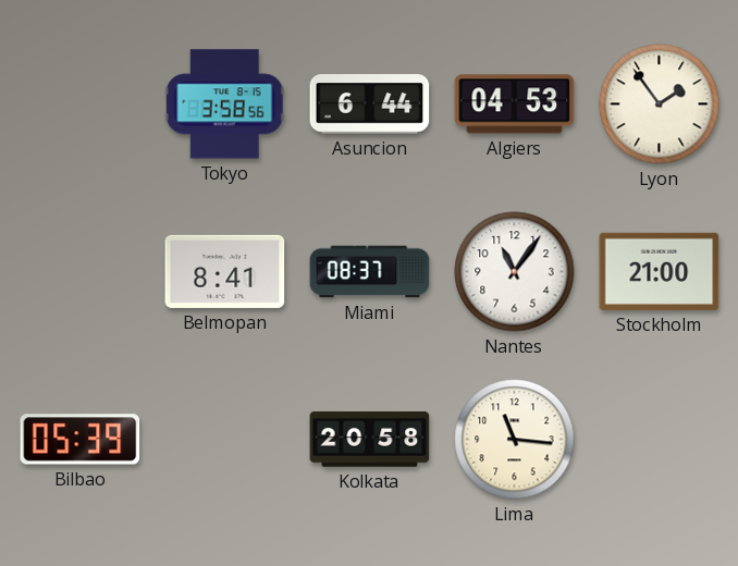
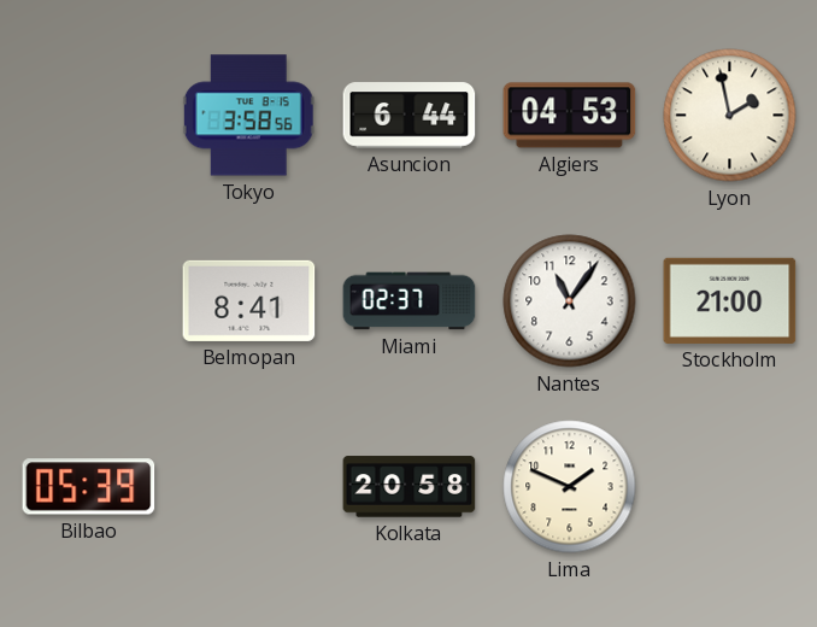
Lyon: 1:54 -> 1:58 (730, 116)
Miami: 08:37 -> 02:37 (410, 301)
Lima: 11:16 -> 1:49 (570, 487)
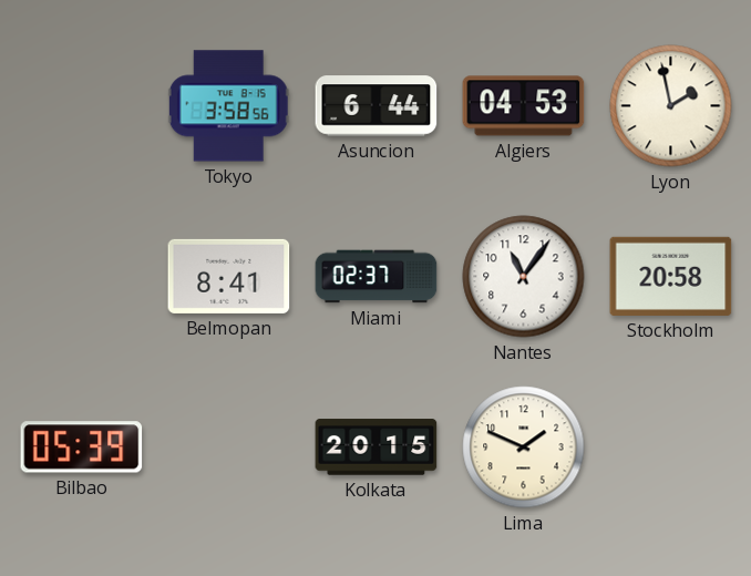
Stockholm: 21:00 -> 20:58 (671, 276)
Kolkata: 20:58 -> 20:15 (377, 448)
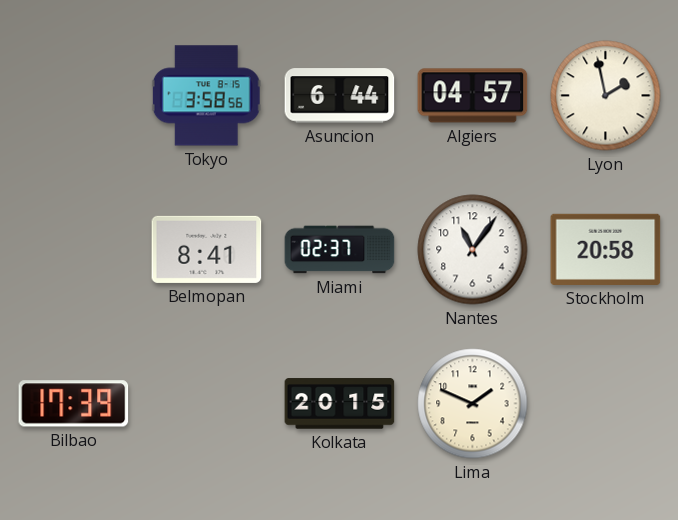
Algiers: 04:53 -> 04:57 (473, 96)
Bilbao: 05:39 -> 17:39 (74, 404)
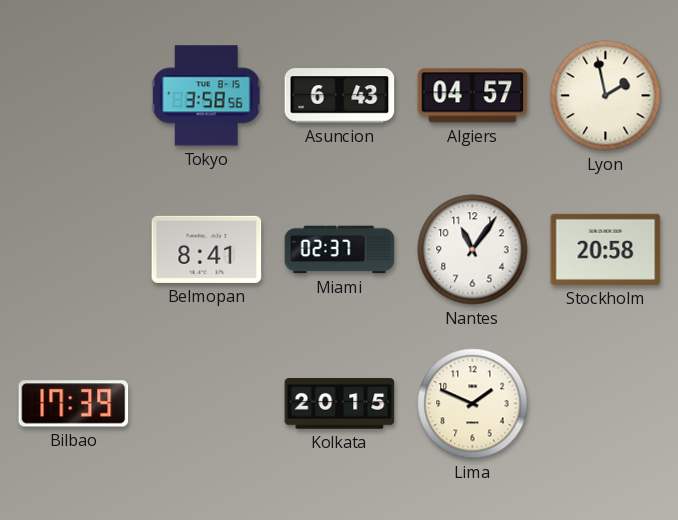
Asuncion: 6:44 -> 6:43 (340, 96)
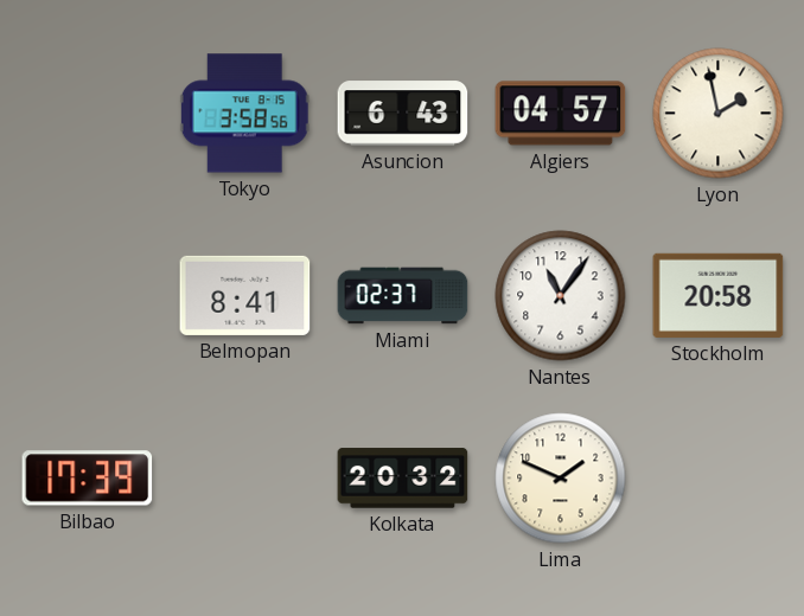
Kolkata: 20:15 -> 20:32 (403, 479)
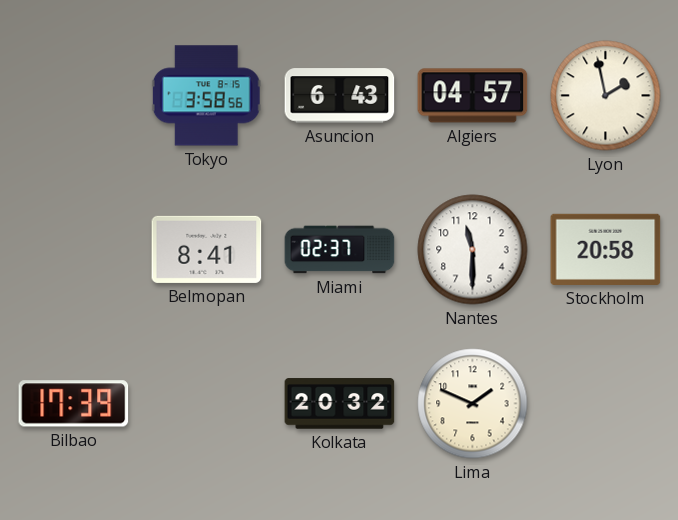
Nantes: 11:06 -> 11:30 (473, 250)
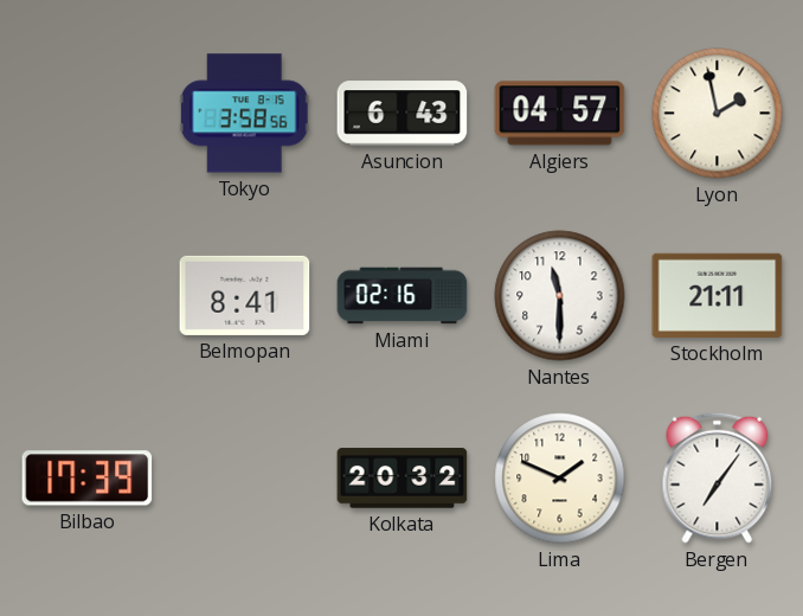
Miami: 02:37 -> 02:16 (403, 296)
Stockholm: 20:58 -> 21:11 (718, 295)
Bergen: none -> 7:06 (718, 477)
